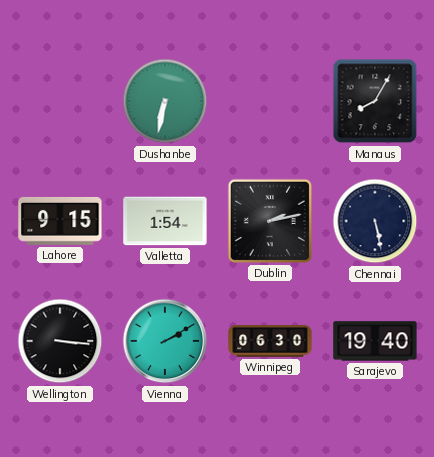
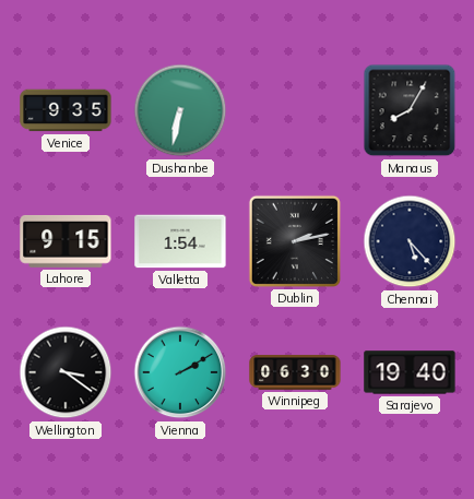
Venice: none -> 9:35 (66, 110)
Chennai: 5:28 -> 5:23 (410, 241)
Wellington: 3:16 -> 3:21 (66, 372)
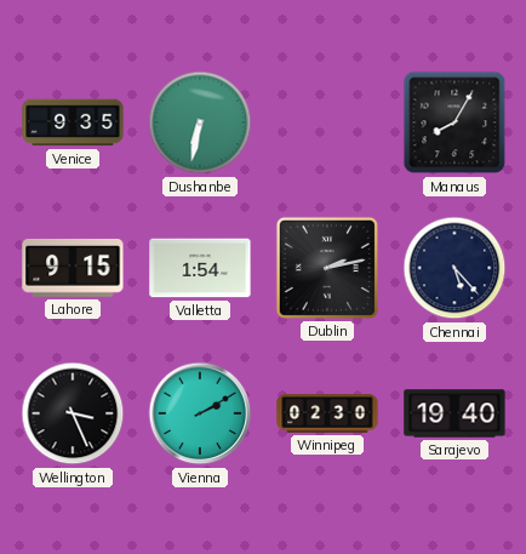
Wellington: 3:21 -> 3:26 (73, 413)
Winnipeg: 06:30 -> 02:30 (327, 413)
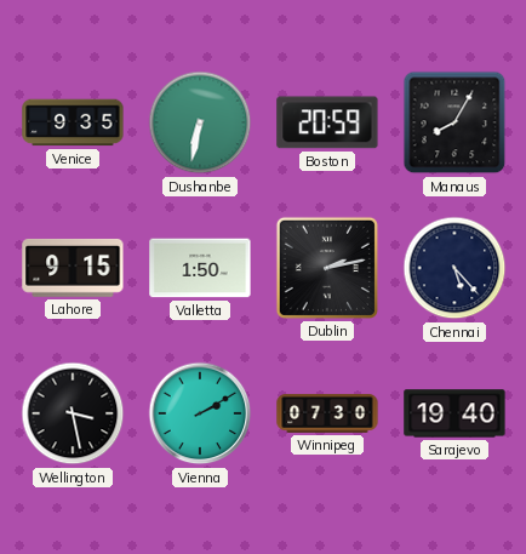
Boston: none -> 20:59 (327, 122)
Valletta: 1:54 -> 1:50 (200, 268)
Wellington: 3:26 -> 3:28 (73, 413)
Winnipeg: 02:30 -> 07:30 (327, 413)
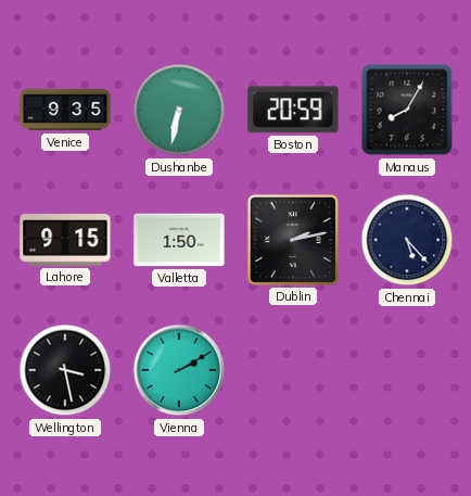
Winnipeg: 07:30 -> none (327, 413)
Sarajevo: 19:40 -> none (454, 413)
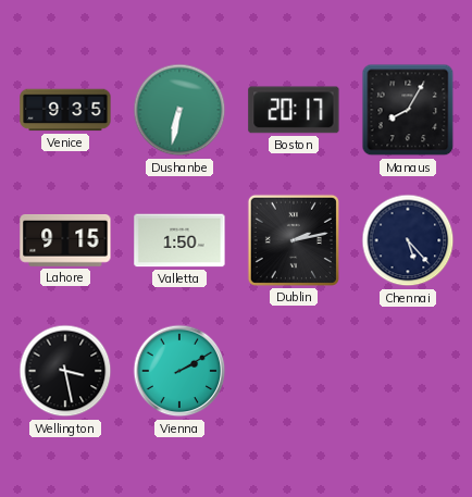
Boston: 20:59 -> 20:17 (294, 110)
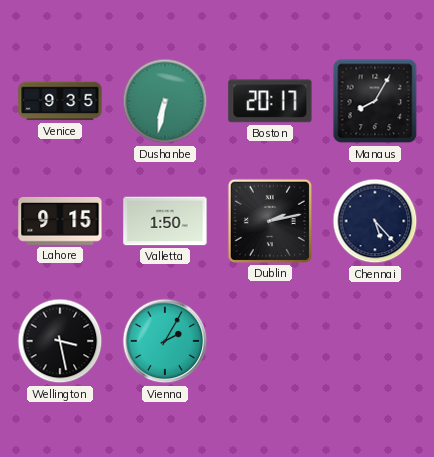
Vienna: 2:10 -> 2:05 (165, 341)
